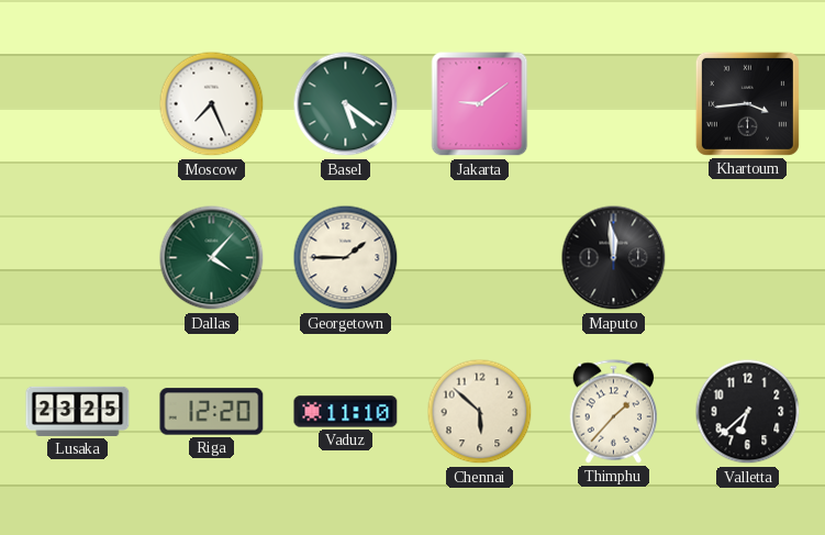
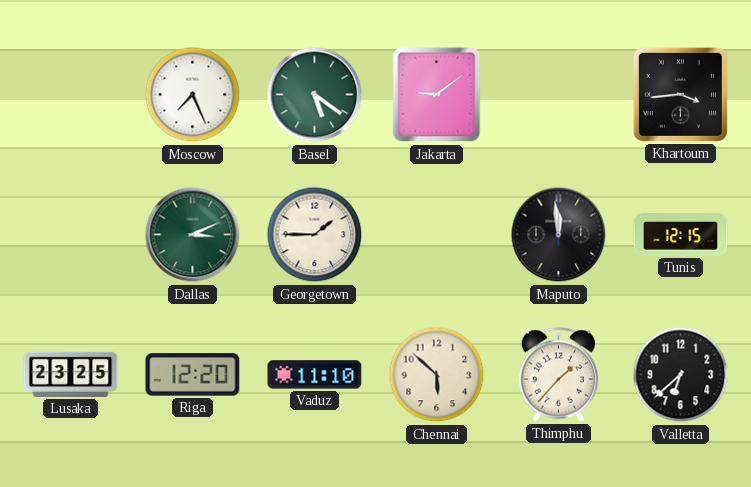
Dallas: 4:07 -> 3:11 (193, 235)
Tunis: none -> 12:15 (681, 235)
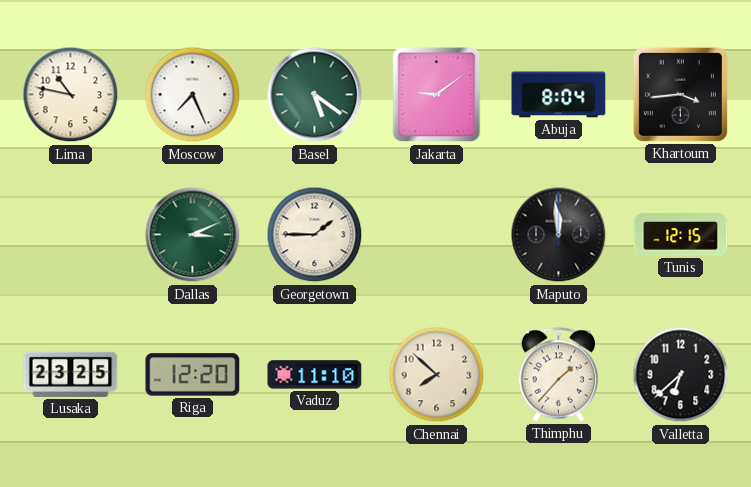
Lima: none -> 10:47 (71, 95)
Abuja: none -> 8:04 (559, 95)
Chennai: 5:52 -> 7:52 (437, 375)
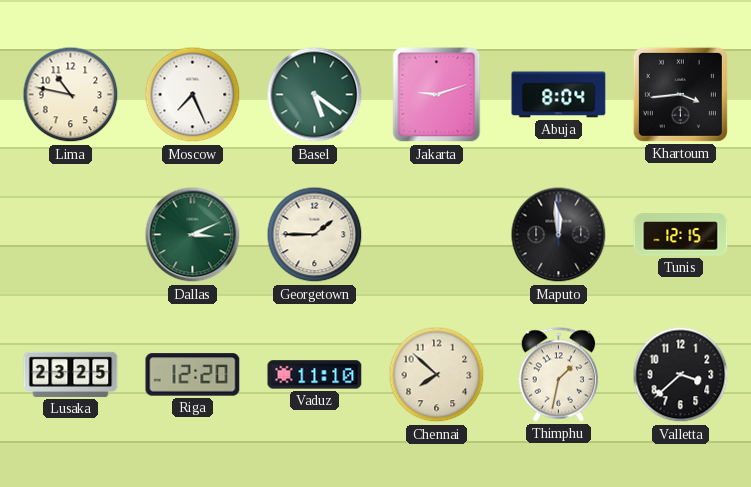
Jakarta: 9:09 -> 9:12 (437, 95)
Thimphu: 1:37 -> 1:32 (559, 375)
Valletta: 6:38 -> 3:38 (681, 375)
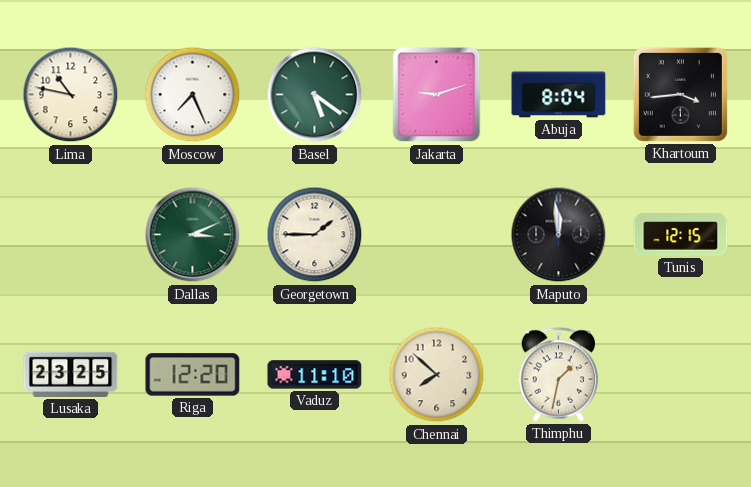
Valletta: 3:38 -> none (681, 375)
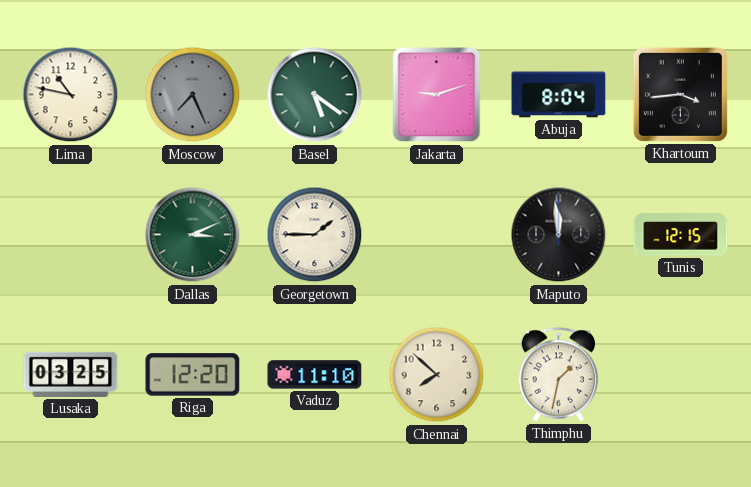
Moscow dial: white -> grey (193, 95)
Lusaka: 23:25 -> 03:25 (71, 374)
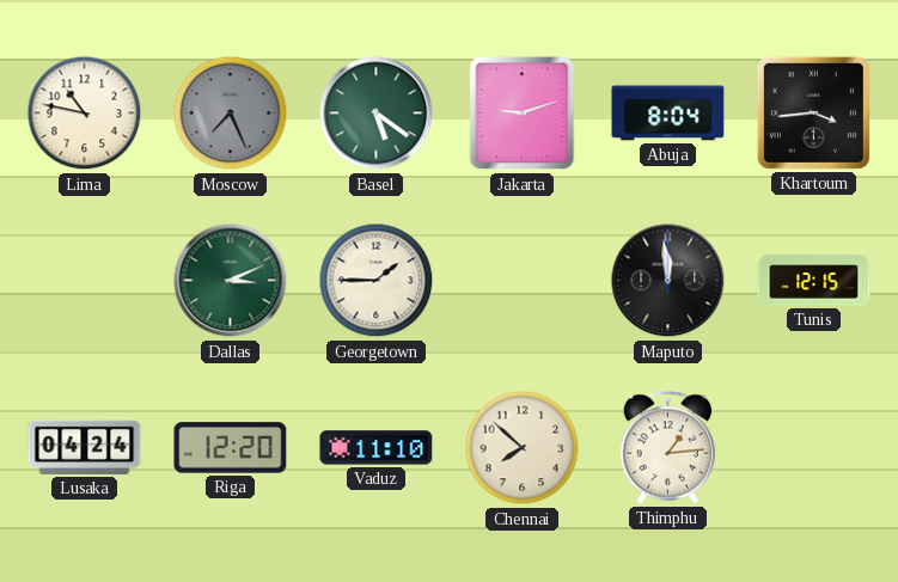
Lusaka: 03:25 -> 04:24 (85, 447)
Thimphu: 1:32 -> 1:14 (668, 448)
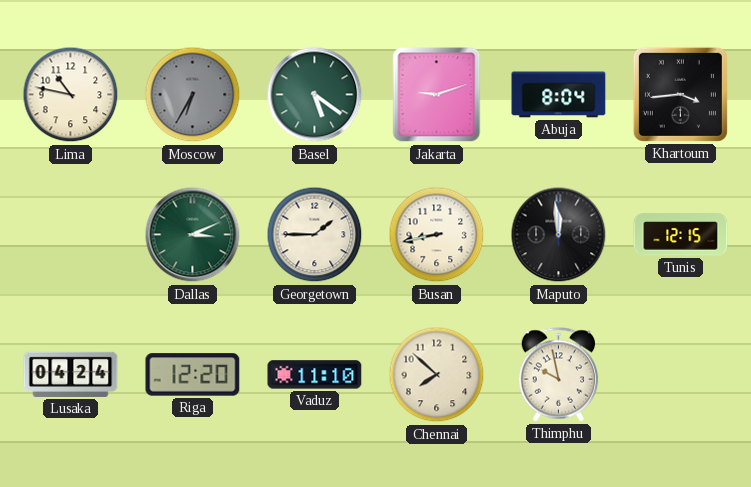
Moscow: 7:26 -> 6:35 (193, 95)
Busan: none -> 8:43 (437, 235)
Thimphu: 1:14 -> 9:58 (559, 375)
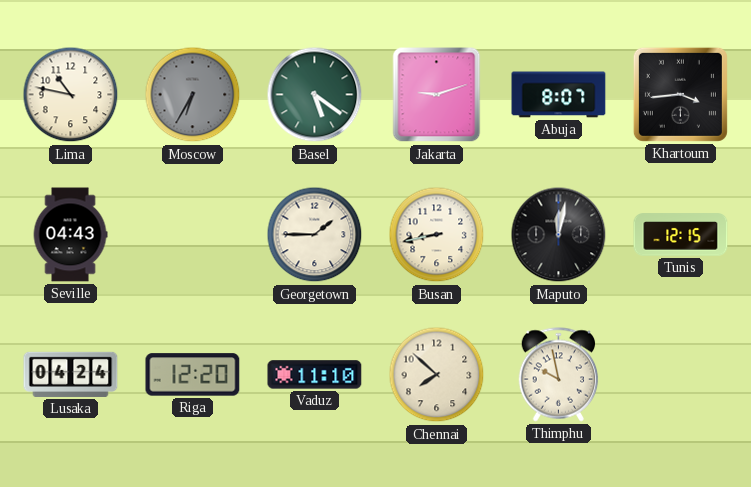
Abuja: 8:04 -> 8:07 (559, 95)
Seville: none -> 04:43 (70, 235)
Dallas: 3:11 -> none (193, 235)
Maputo: 11:59 -> 12:02 (559, 235)
